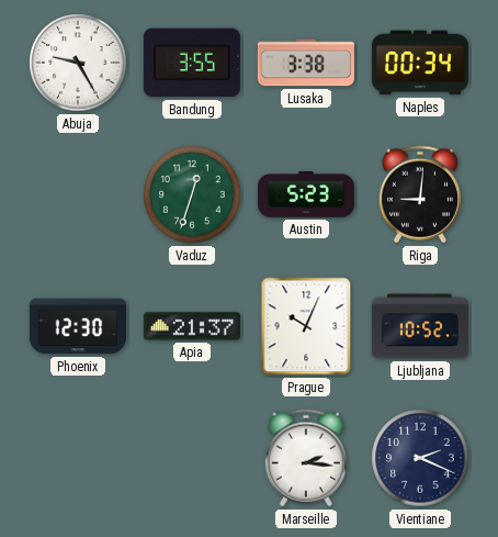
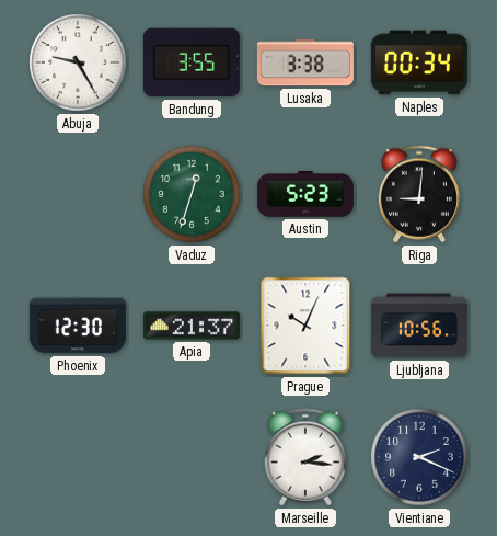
Ljubljana: 10:52 -> 10:56 (419, 326)
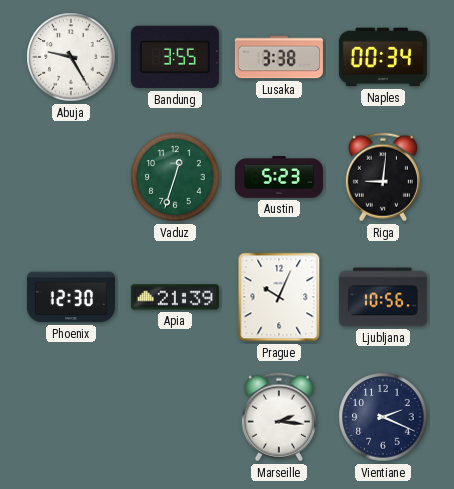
Apia: 21:37 -> 21:39 (175, 297)
